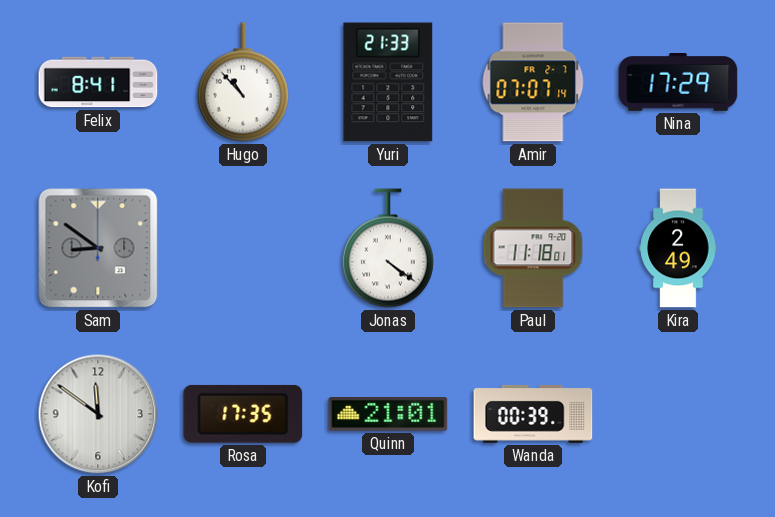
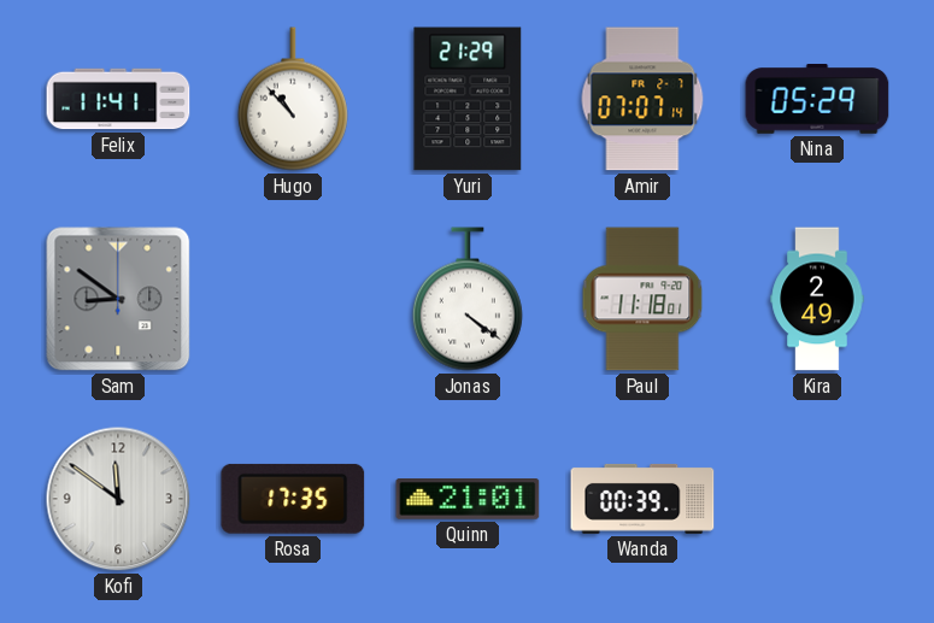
Felix: 8:41 -> 11:41 (118, 99)
Yuri: 21:33 -> 21:29 (468, 99)
Nina: 17:29 -> 05:29 (817, 100)
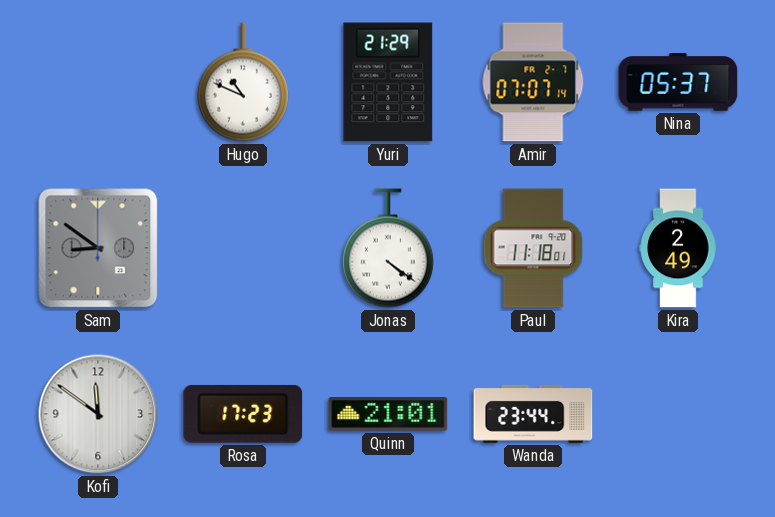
Felix: 11:41 -> none (118, 99)
Hugo: 10:53 -> 10:49 (243, 82)
Nina: 05:29 -> 05:37 (678, 83)
Rosa: 17:35 -> 17:23 (243, 414)
Wanda: 00:39 -> 23:44 (533, 414)
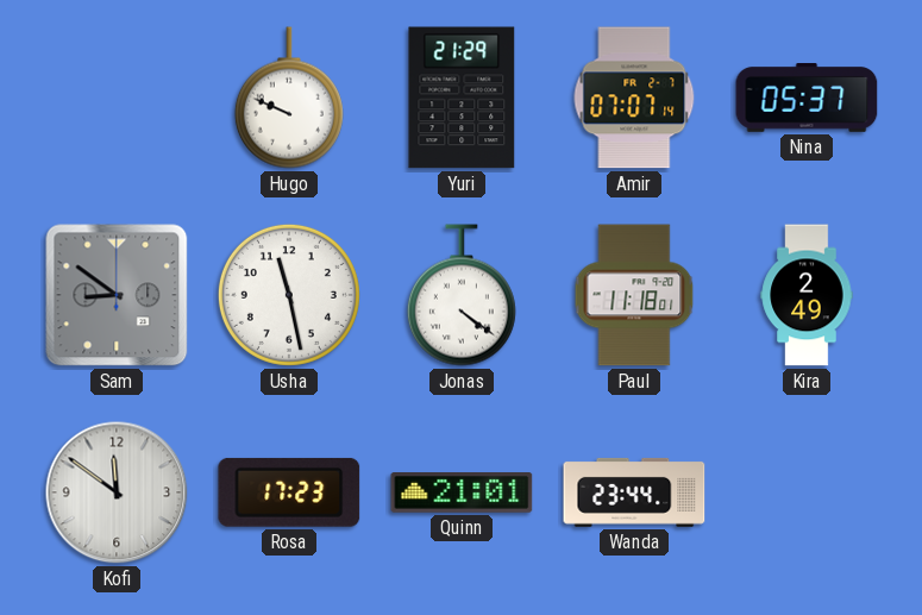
Hugo: 10:49 -> 9:49 (289, 98)
Usha: none -> 11:28 (289, 295)
